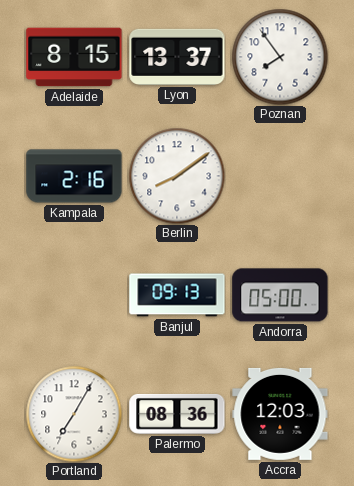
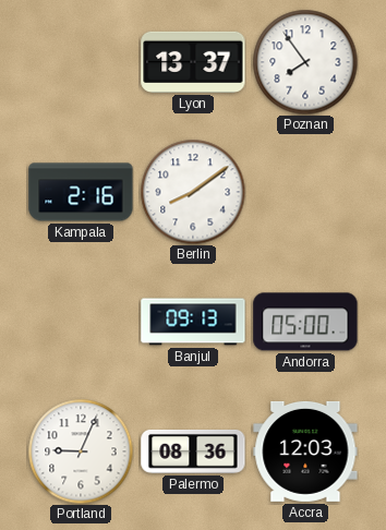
Adelaide: 8:15 -> none (74, 57)
Portland: 7:05 -> 9:04 (81, 451)
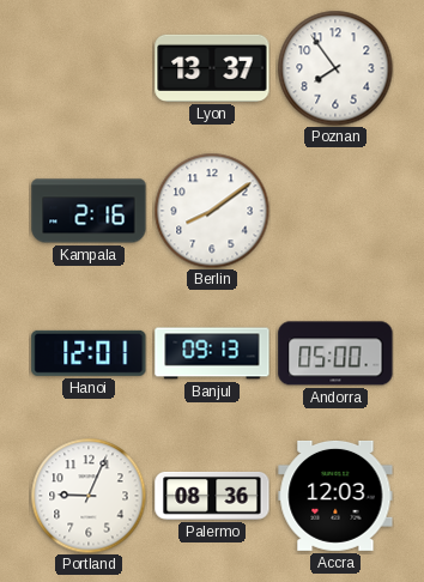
Hanoi: none -> 12:01 (89, 353)
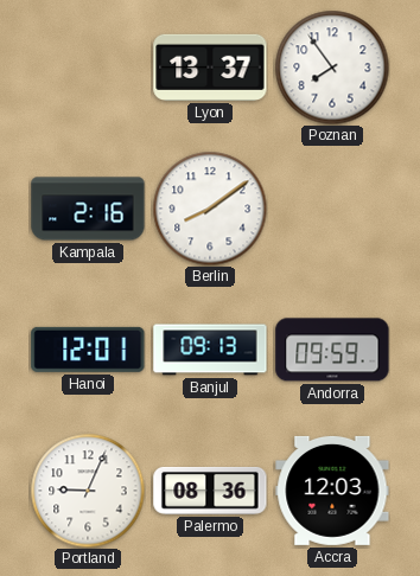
Andorra: 05:00 -> 09:59 (332, 350)
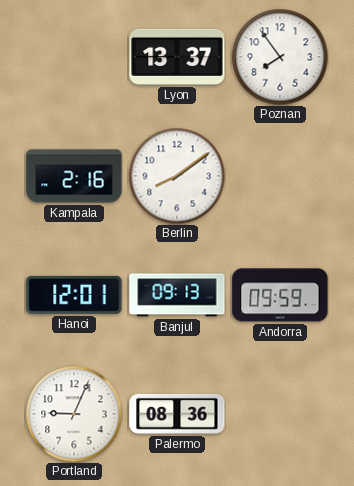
Accra: 12:03 -> none (332, 491)
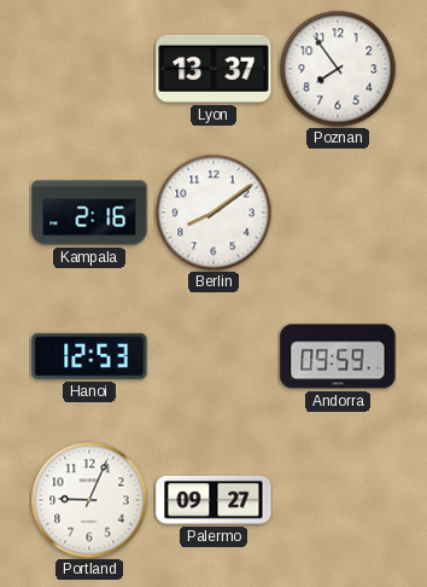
Hanoi: 12:01 -> 12:53 (89, 356)
Banjul: 09:13 -> none (177, 295)
Palermo: 08:36 -> 09:27 (213, 500)
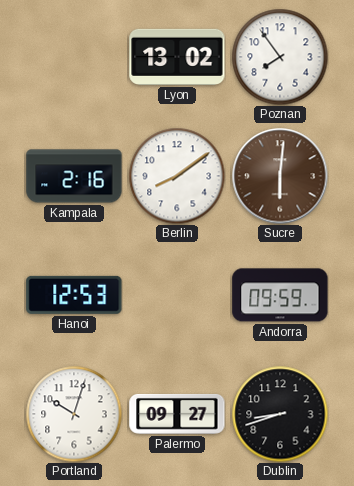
Lyon: 13:37 -> 13:02 (177, 57)
Sucre: none -> 6:01 (280, 176)
Portland: 9:04 -> 10:03 (74, 414)
Dublin: none -> 8:42 (280, 414)
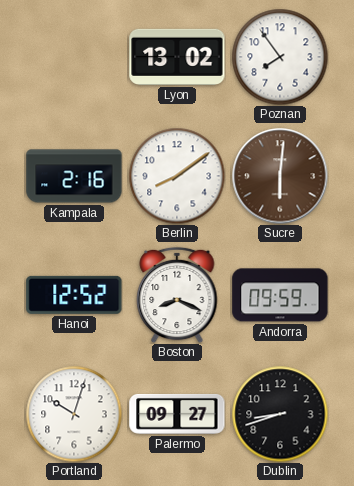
Hanoi: 12:53 -> 12:52 (74, 295)
Boston: none -> 8:19 (177, 295)
